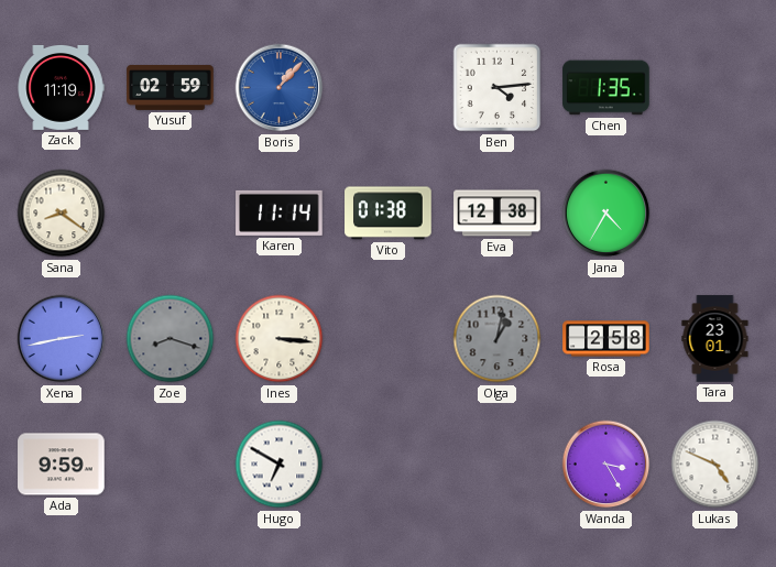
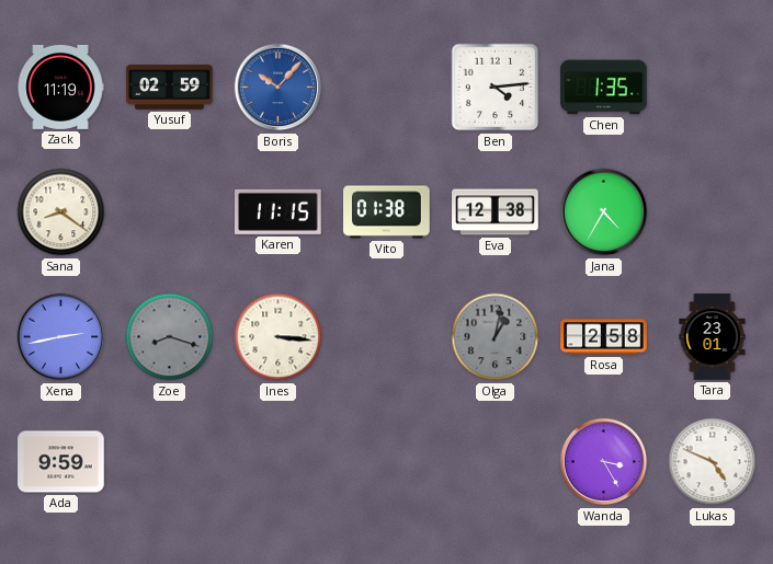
Boris: 1:07 -> 10:07 (278, 88)
Karen: 11:14 -> 11:15 (278, 211)
Hugo: 6:50 -> none (280, 465)
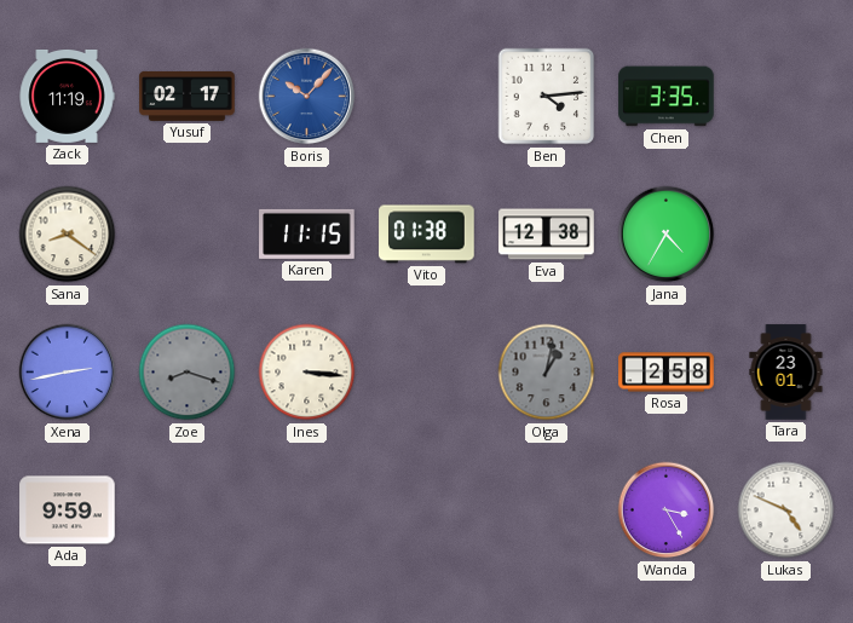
Yusuf: 02:59 -> 02:17 (188, 96)
Chen: 1:35 -> 3:35 (667, 97)
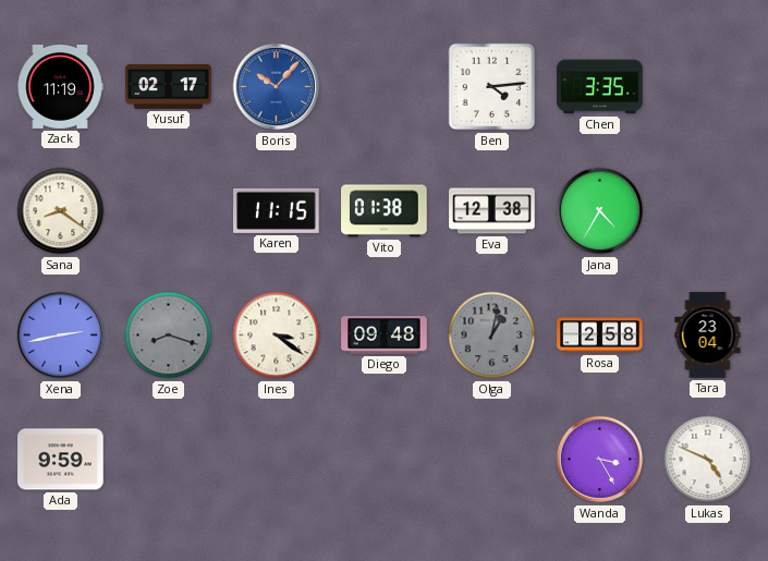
Ines: 3:16 -> 3:21 (277, 336)
Diego: none -> 09:48 (385, 336)
Tara: 23:01 -> 23:04 (708, 336)
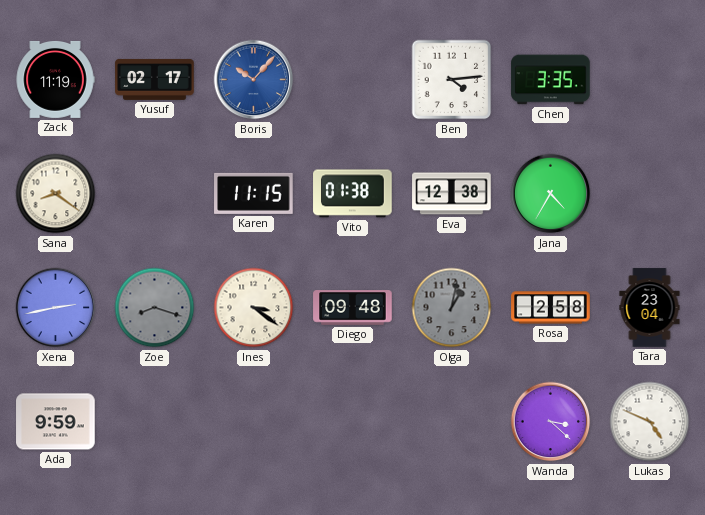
Wanda: 3:25 -> 3:22 (551, 422)
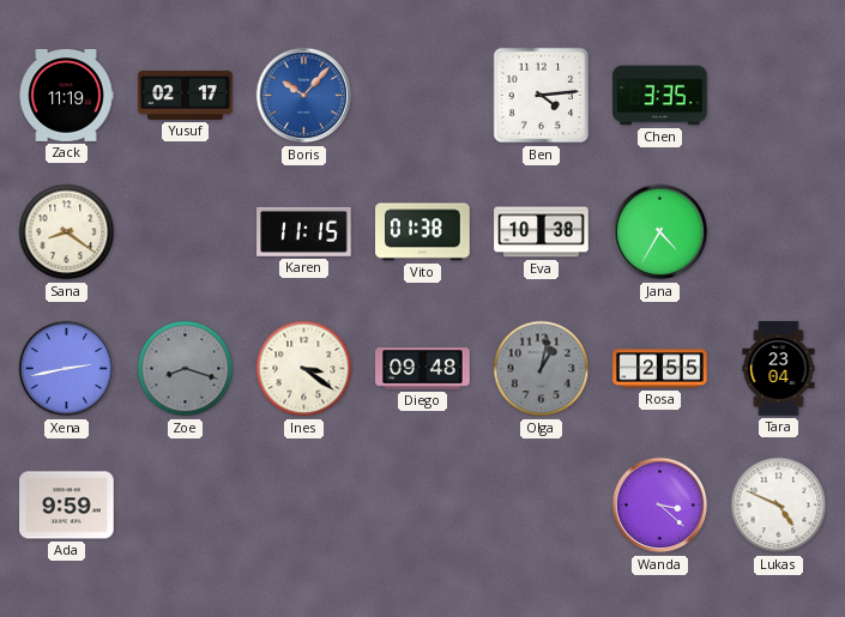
Eva: 12:38 -> 10:38 (542, 232)
Rosa: 2:58 -> 2:55 (660, 369)
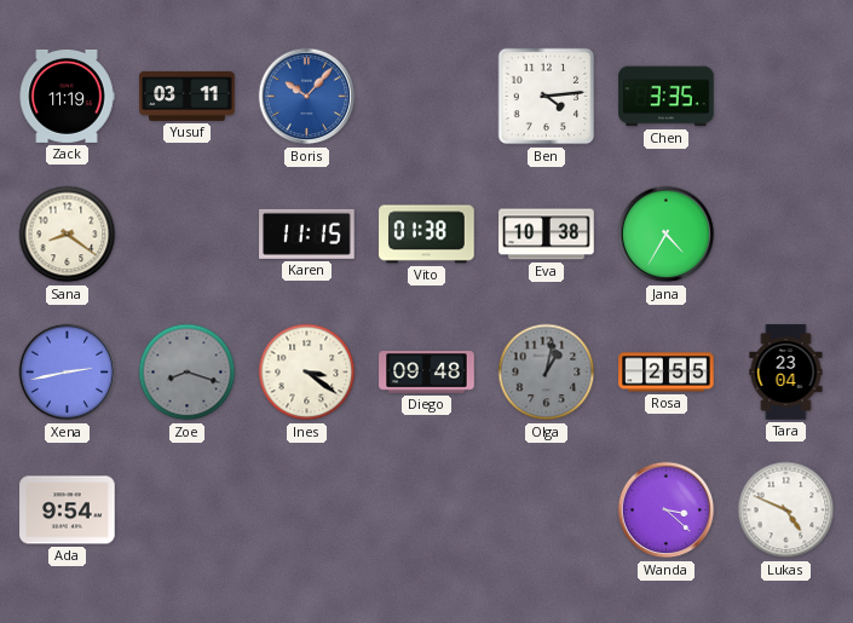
Yusuf: 02:17 -> 03:11 (188, 96)
Ada: 9:59 -> 9:54 (68, 510)
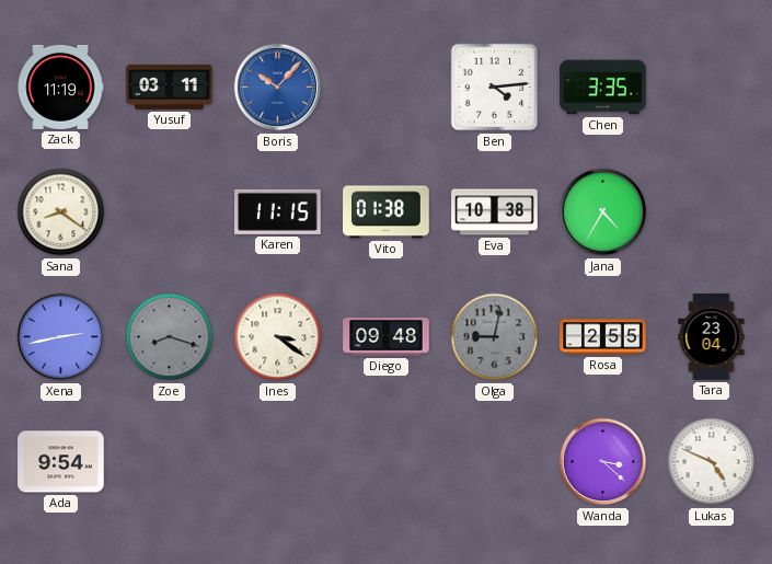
Olga: 1:02 -> 9:02 (495, 337)
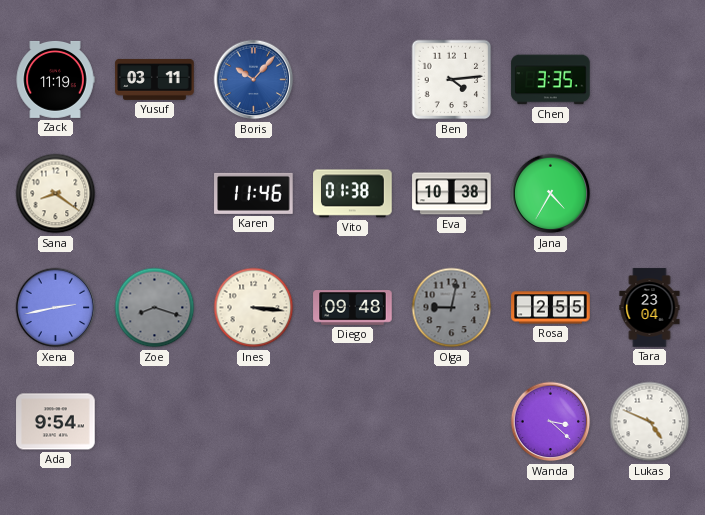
Karen: 11:15 -> 11:46 (254, 193)
Ines: 3:21 -> 3:16 (254, 308)
